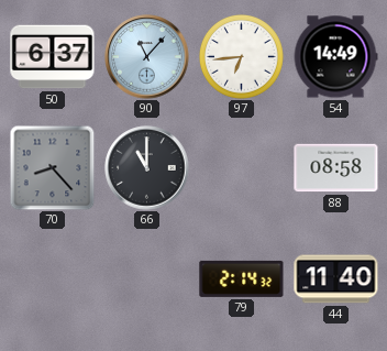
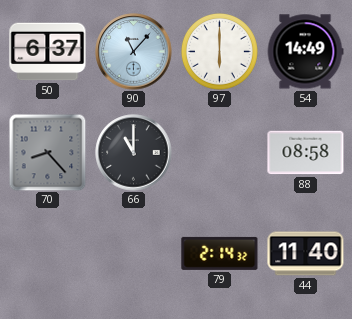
97: 6:44 -> 6:00 (219, 51)
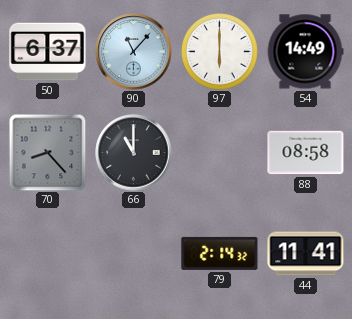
44: 11:40 -> 11:41 (306, 254)
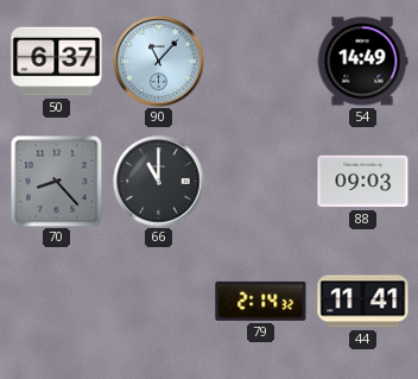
97: 6:00 -> none (219, 51)
88: 08:58 -> 09:03 (363, 182)
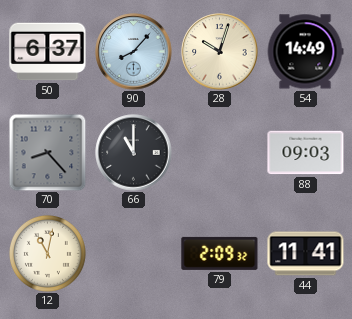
90: 11:07 -> 8:07 (134, 52)
28: none -> 10:03 (220, 52)
12: none -> 11:02 (47, 253)
79: 2:14 -> 2:09 (220, 253)
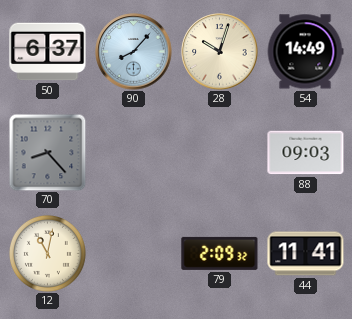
66: 11:00 -> none (134, 153)
